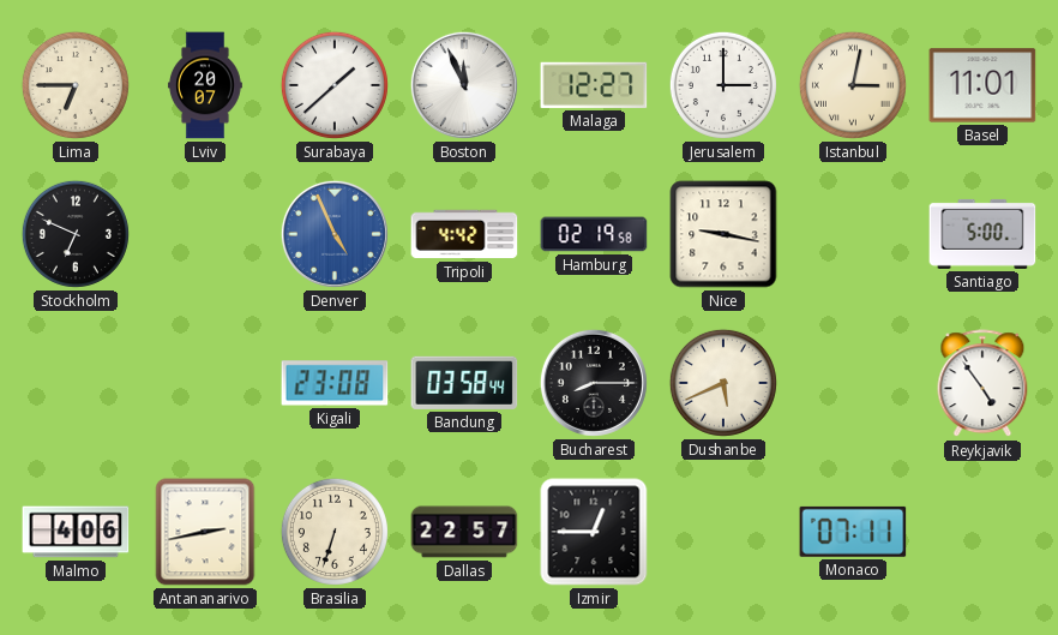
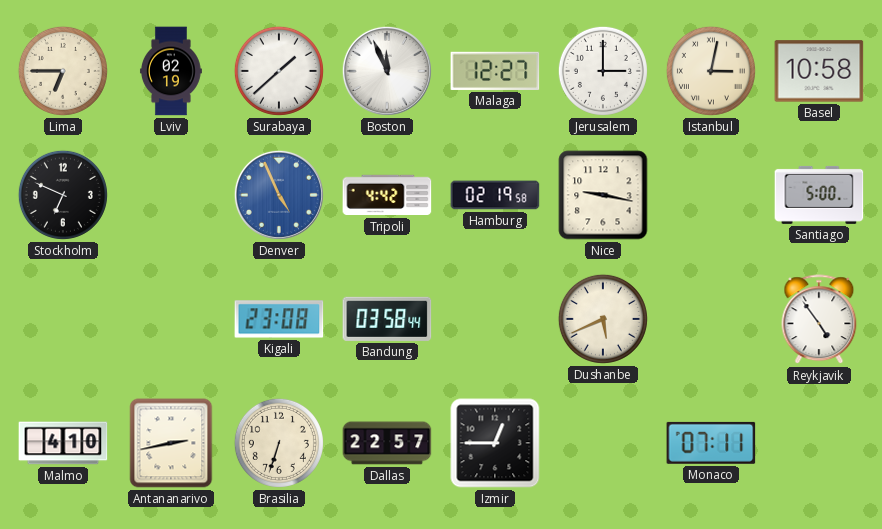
Lviv: 20:07 -> 02:19 (171, 71)
Basel: 11:01 -> 10:58 (819, 71)
Bucharest: 8:15 -> none (594, 383)
Malmo: 4:06 -> 4:10 (63, 443)
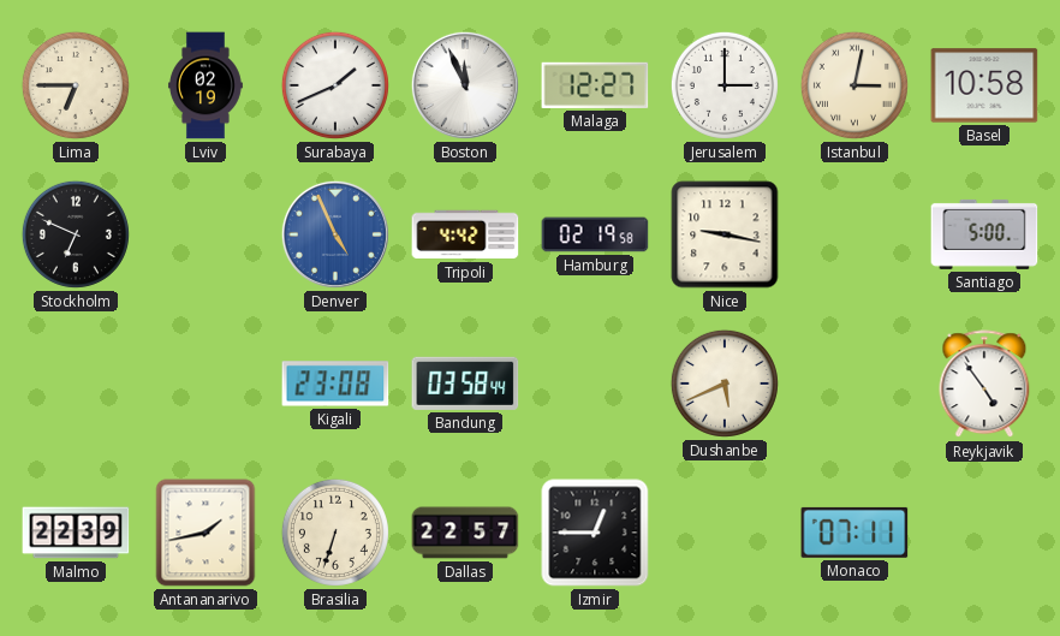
Surabaya: 1:38 -> 1:41 (335, 85)
Malmo: 4:10 -> 22:39 (76, 533)
Antananarivo: 2:43 -> 1:43 (206, 533)
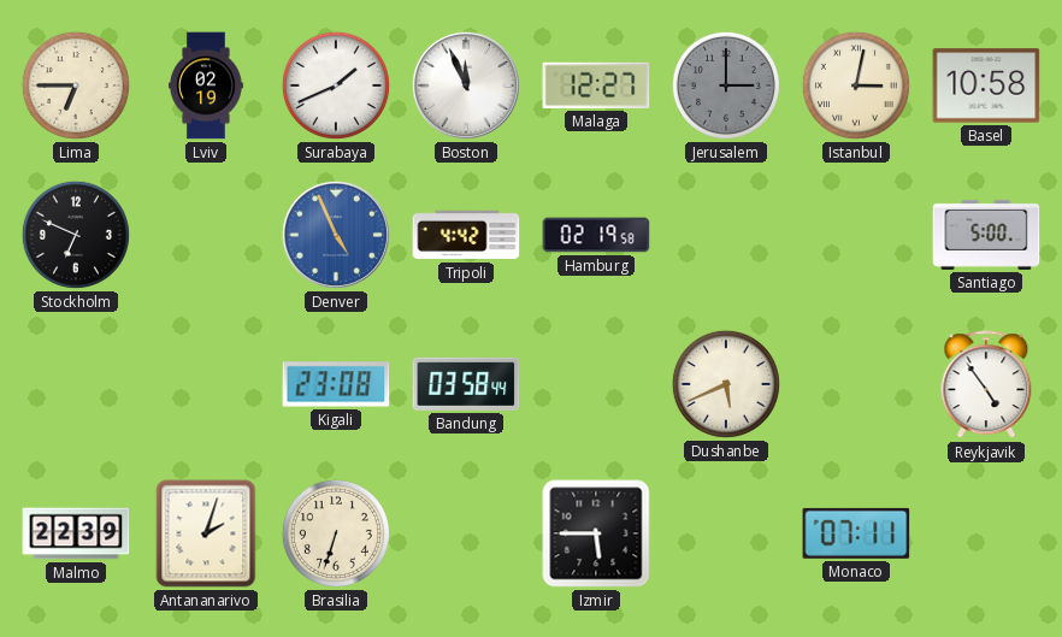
Jerusalem dial: white -> grey (726, 85)
Nice: 9:17 -> none (725, 234)
Antananarivo: 1:43 -> 2:03 (206, 533)
Dallas: 22:57 -> none (465, 533)
Izmir: 12:45 -> 5:45 (596, 533)
